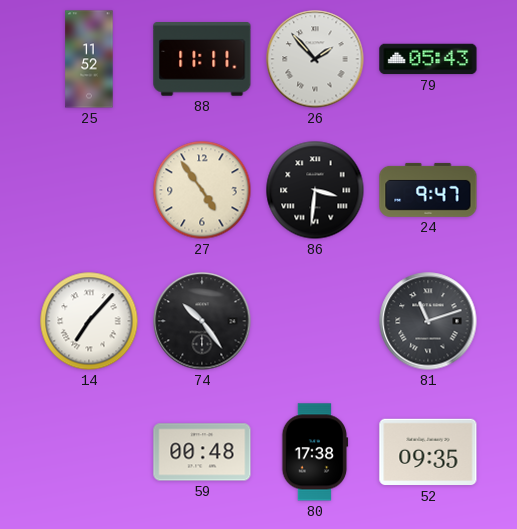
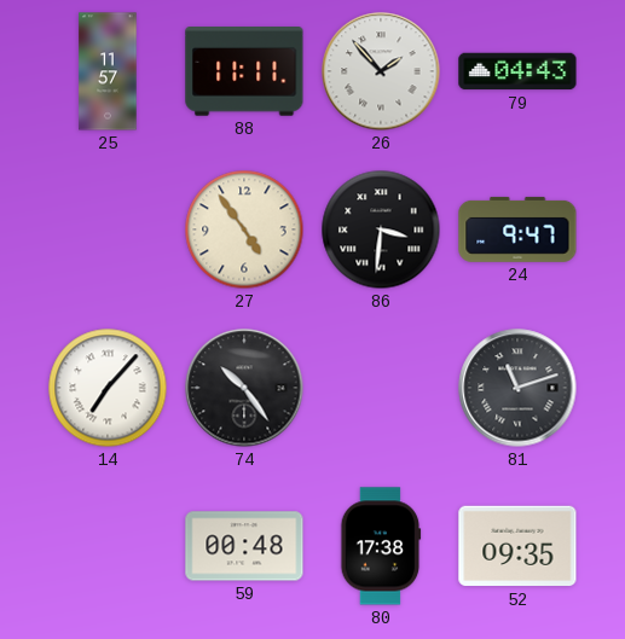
25: 11:52 -> 11:57 (108, 71)
79: 05:43 -> 04:43 (517, 71)
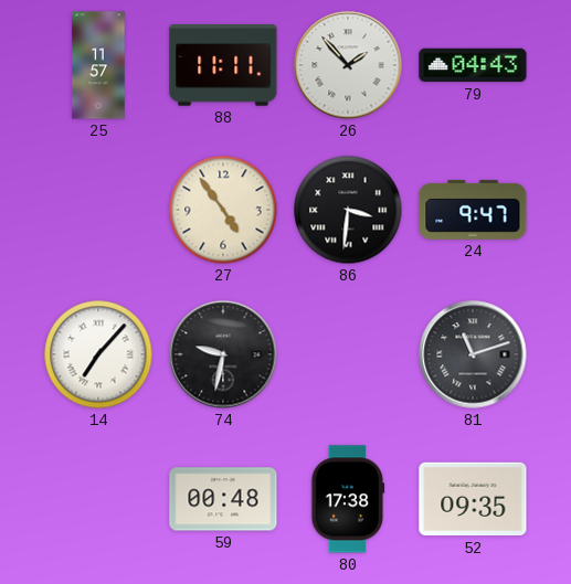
74: 10:24 -> 9:32 (223, 354)
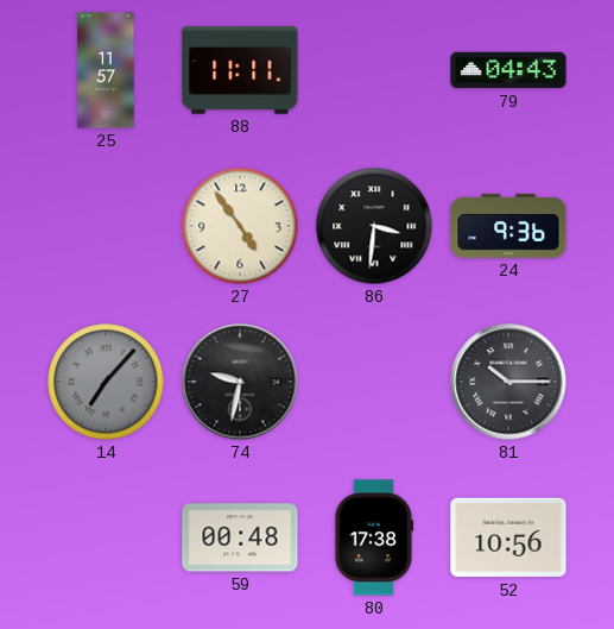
26: 1:53 -> none (348, 65)
24: 9:47 -> 9:36 (508, 226)
14 dial: white -> grey (106, 382)
81: 11:12 -> 10:15 (508, 382)
52: 09:35 -> 10:56 (508, 537)
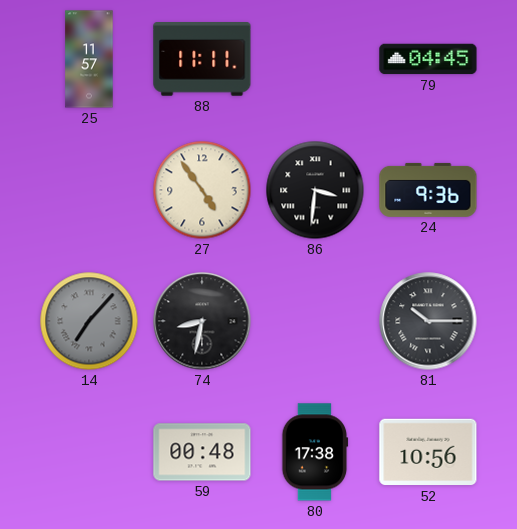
79: 04:43 -> 04:45 (428, 59)
74: 9:32 -> 8:32 (202, 321)
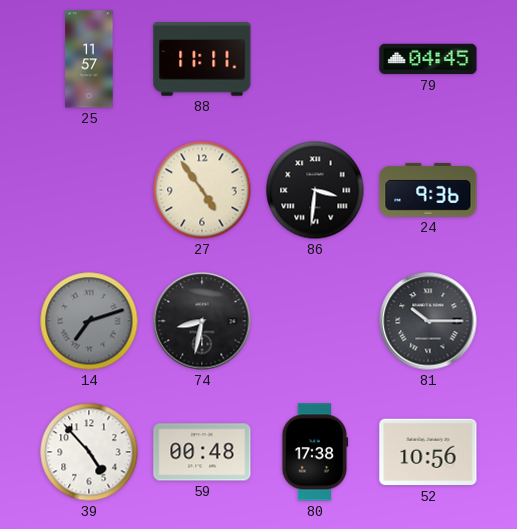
14: 7:07 -> 7:12 (89, 321)
39: none -> 4:53 (89, 452)
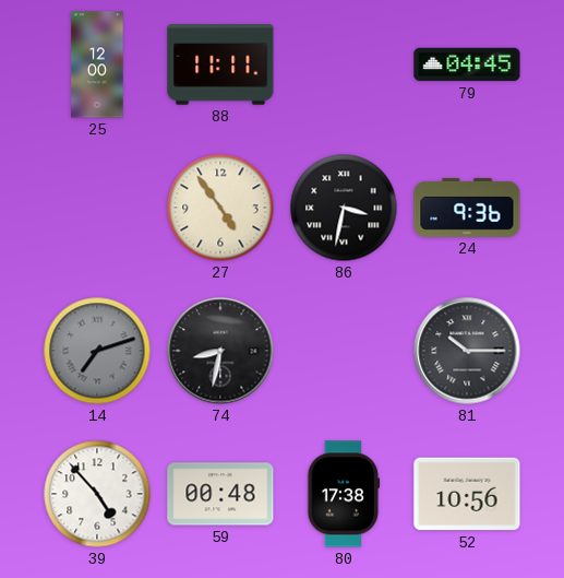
25: 11:57 -> 12:00 (97, 64)
86: 3:31 -> 3:32 (344, 208)
